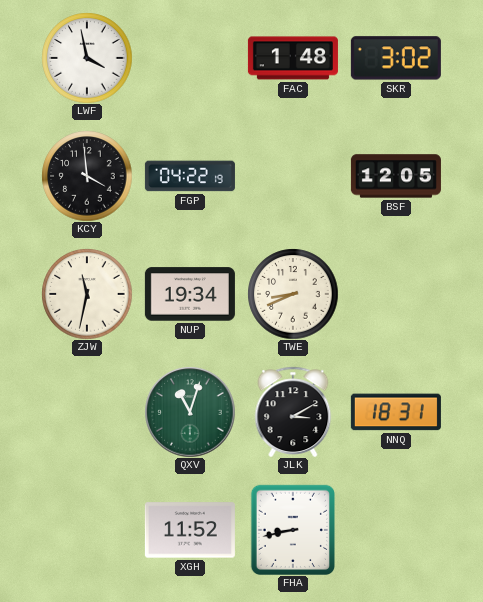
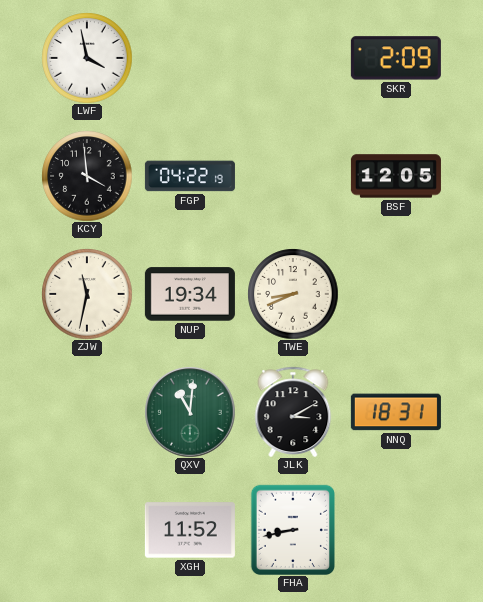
FAC: 1:48 -> none (293, 58)
SKR: 3:02 -> 2:09 (396, 58)
QXV: 11:03 -> 11:01 (190, 412)
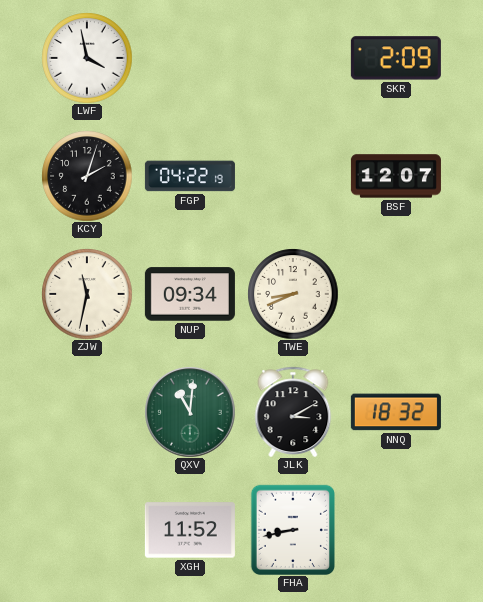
KCY: 3:59 -> 2:03 (87, 176)
BSF: 12:05 -> 12:07 (396, 176)
NUP: 19:34 -> 09:34 (190, 294)
NNQ: 18:31 -> 18:32 (396, 412)
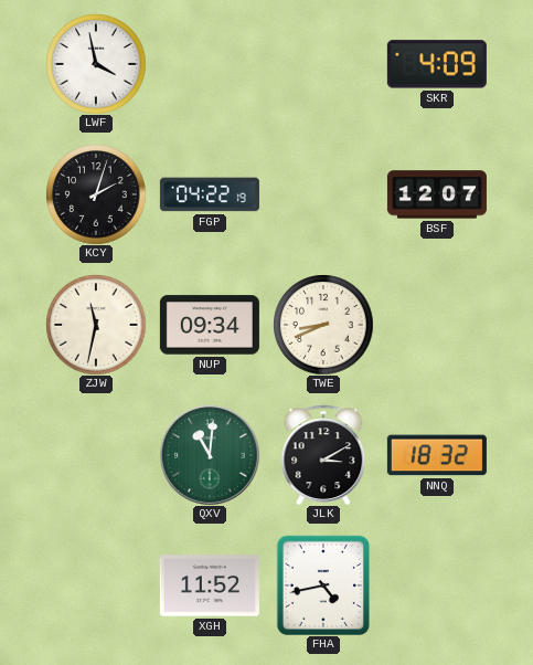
SKR: 2:09 -> 4:09 (437, 64)
FHA: 8:43 -> 4:43 (322, 584)
